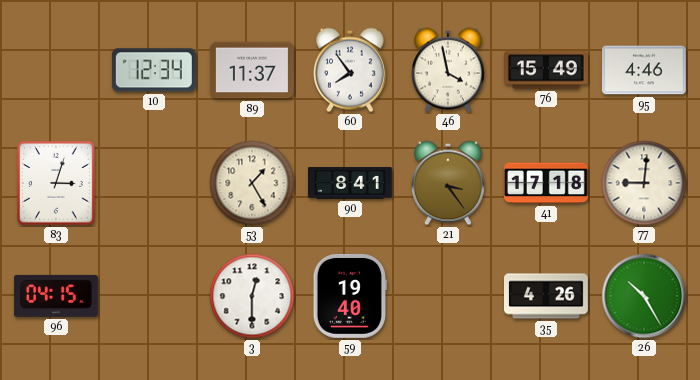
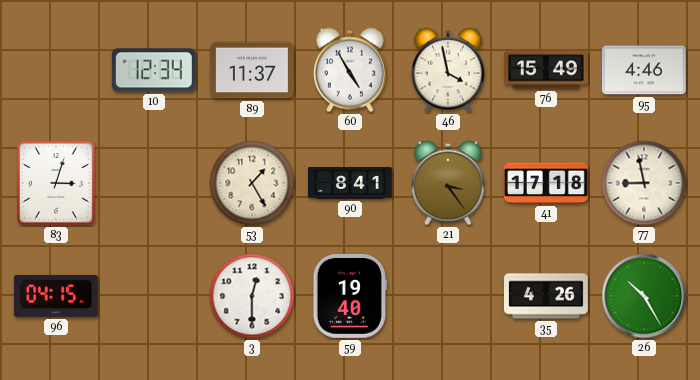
60: 7:54 -> 4:55 (350, 70)
77: 9:01 -> 8:58 (644, 183)
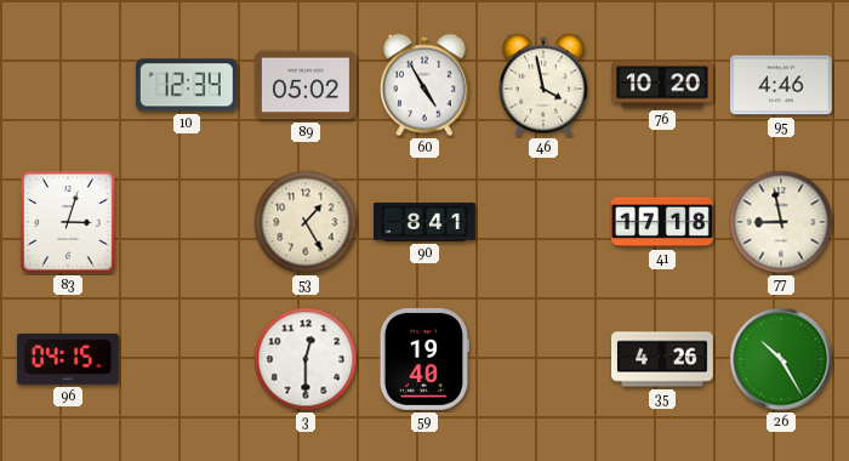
89: 11:37 -> 05:02 (306, 85)
76: 15:49 -> 10:20 (663, 85)
21: 3:24 -> none (448, 183)
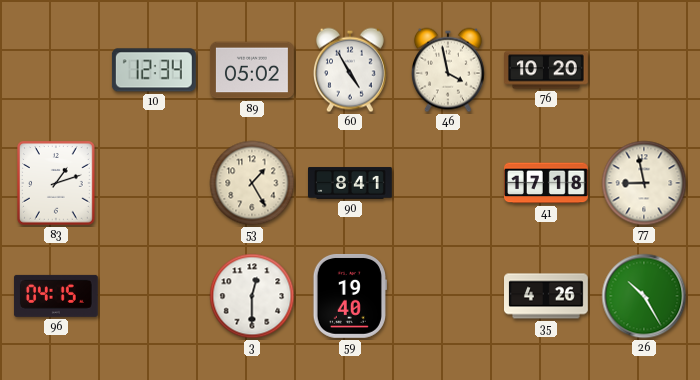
95: 4:46 -> none (781, 85)
83: 3:03 -> 1:12 (57, 183)
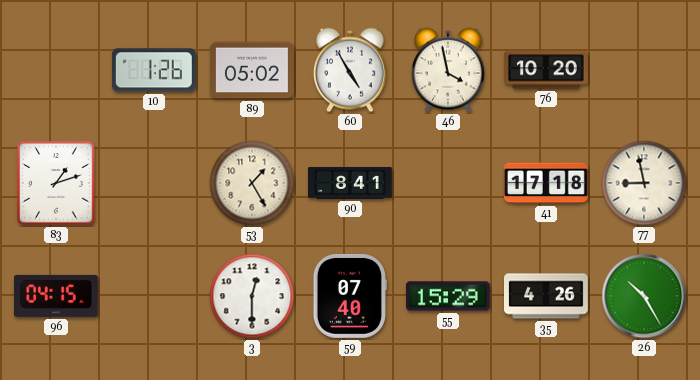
10: 12:34 -> 1:26 (154, 70)
59: 19:40 -> 07:40 (350, 296)
55: none -> 15:29 (448, 296)
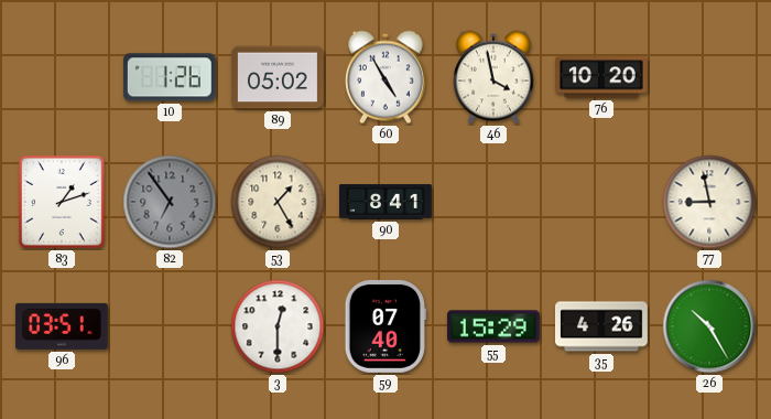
82: none -> 6:54 (170, 202)
41: 17:18 -> none (547, 183)
96: 04:15 -> 03:51 (62, 326)
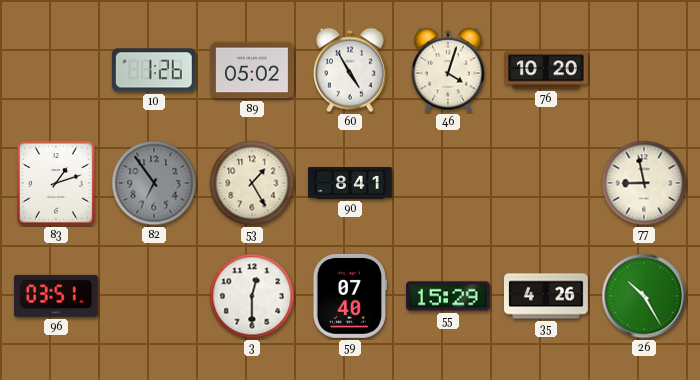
46: 3:58 -> 4:03 (448, 70)
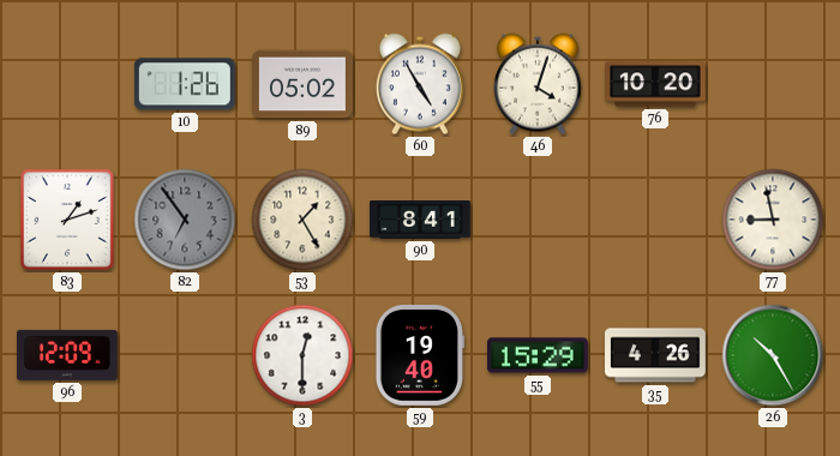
96: 03:51 -> 12:09 (67, 355)
59: 07:40 -> 19:40 (420, 355)
